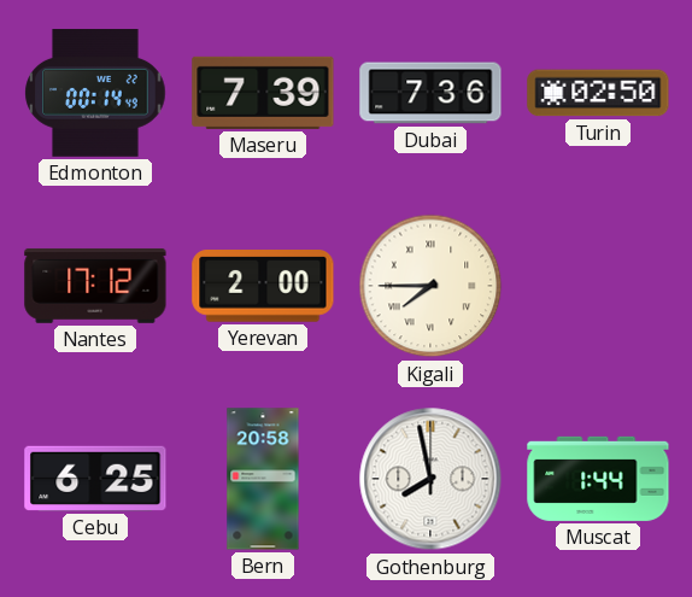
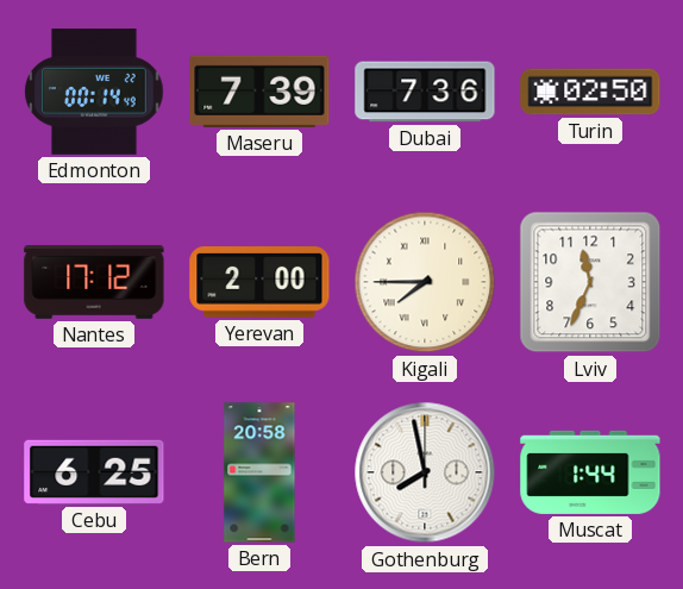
Lviv: none -> 11:34 (590, 282)
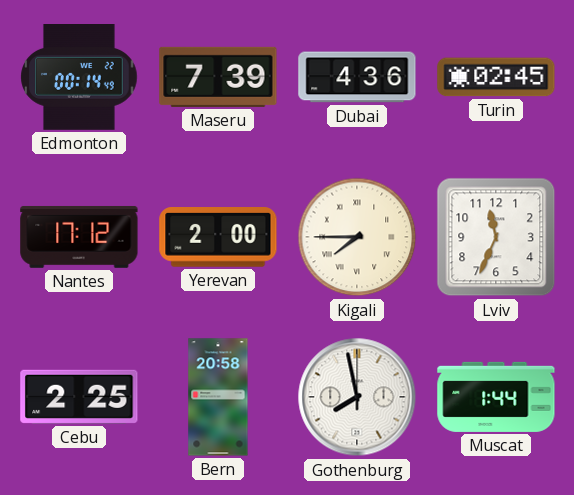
Dubai: 7:36 -> 4:36 (357, 77)
Turin: 02:50 -> 02:45 (496, 77)
Cebu: 6:25 -> 2:25 (79, 397)
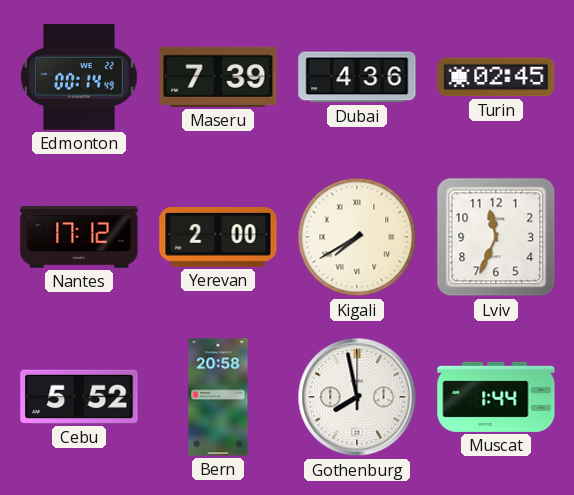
Kigali: 7:45 -> 7:40 (357, 237)
Cebu: 2:25 -> 5:52 (79, 397)
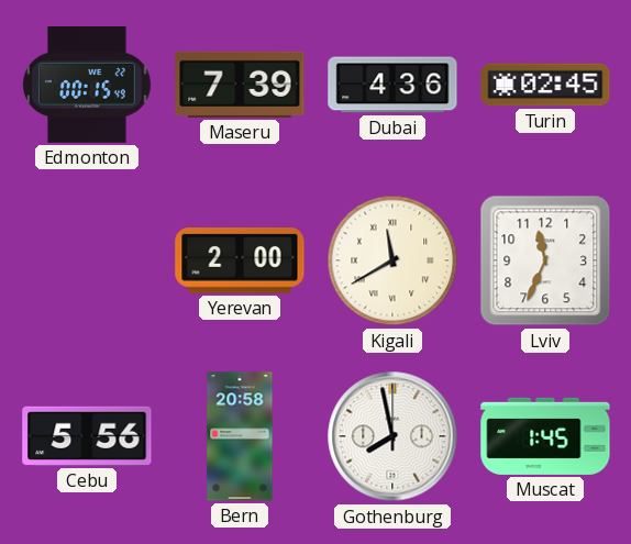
Edmonton: 00:14 -> 00:15 (87, 86)
Nantes: 17:12 -> none (79, 237)
Kigali: 7:40 -> 11:40 (392, 260)
Cebu: 5:52 -> 5:56 (87, 436)
Muscat: 1:44 -> 1:45 (545, 436)
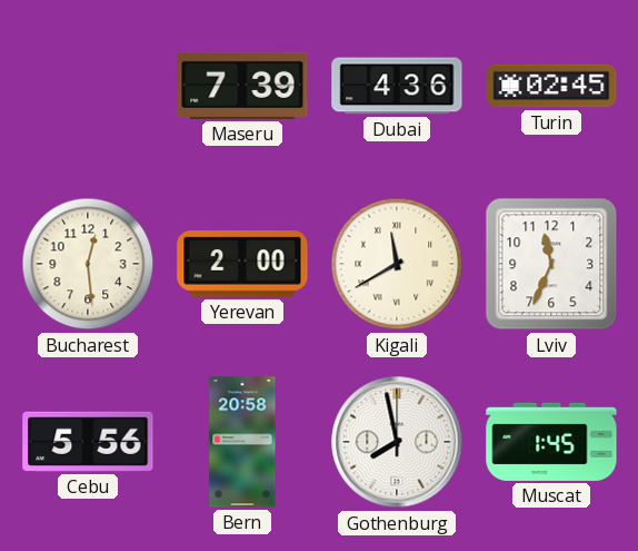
Edmonton: 00:15 -> none (87, 86)
Bucharest: none -> 12:29 (88, 264)
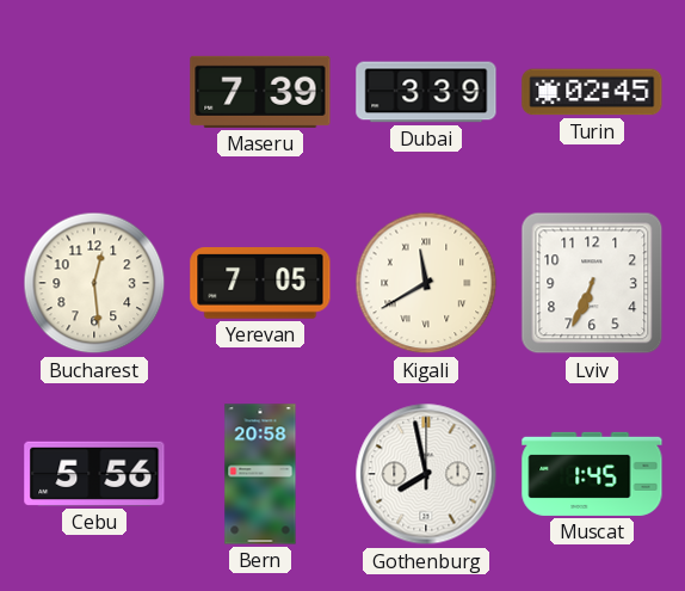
Dubai: 4:36 -> 3:39 (426, 92)
Yerevan: 2:00 -> 7:05 (260, 284)
Lviv: 11:34 -> 6:34 (592, 283)
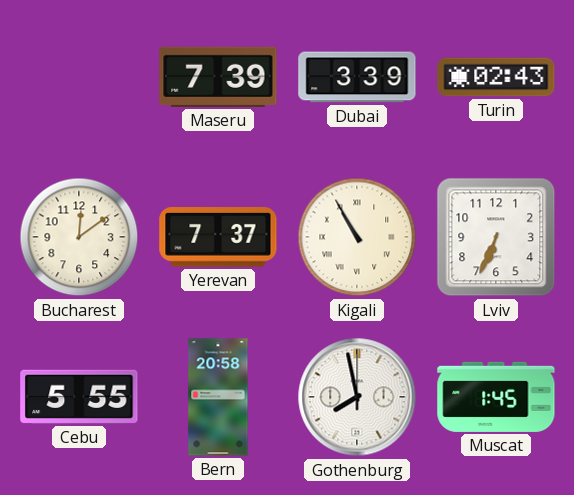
Turin: 02:45 -> 02:43 (496, 77)
Bucharest: 12:29 -> 12:09 (79, 237)
Yerevan: 7:05 -> 7:37 (218, 238)
Kigali: 11:40 -> 10:55 (357, 237)
Cebu: 5:56 -> 5:55 (79, 397)
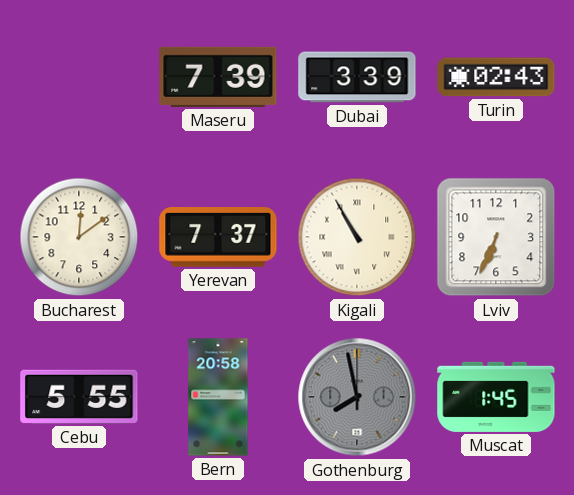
Gothenburg dial: white -> grey (357, 397)
